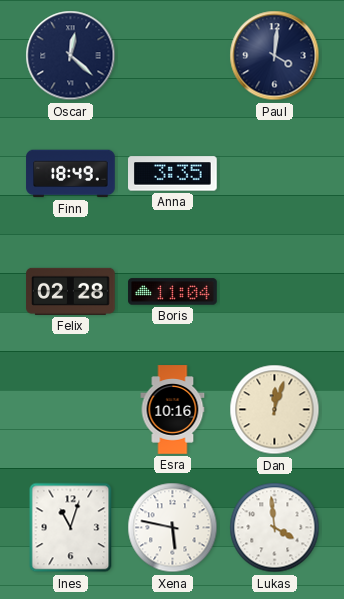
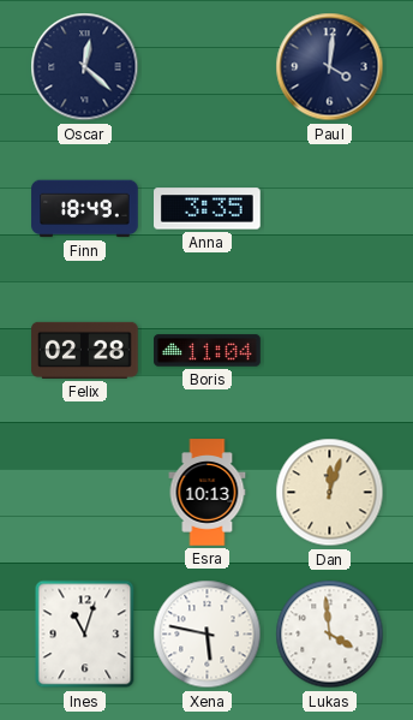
Esra: 10:16 -> 10:13 (208, 493)
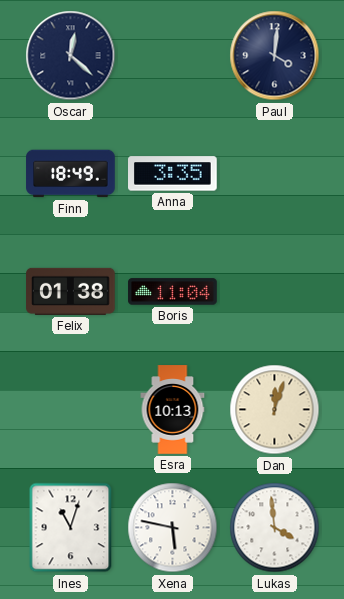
Felix: 02:28 -> 01:38 (71, 291)
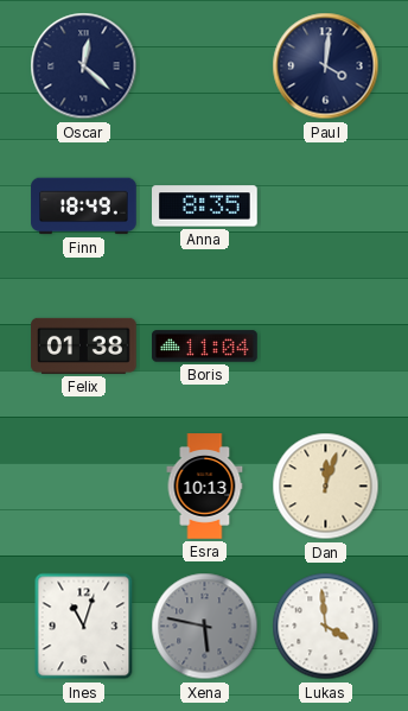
Anna: 3:35 -> 8:35 (205, 207)
Xena dial: white -> grey (205, 627)
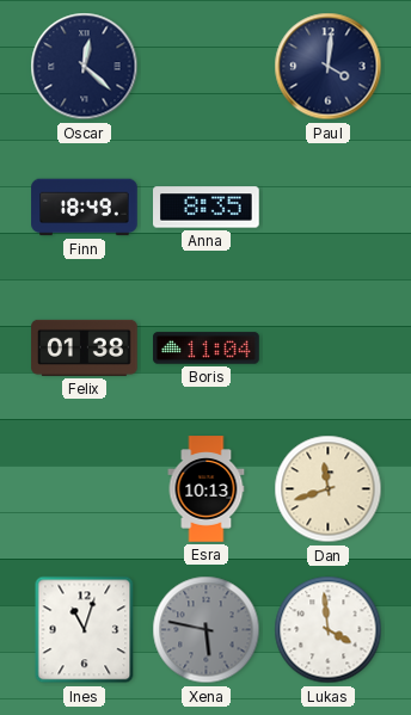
Dan: 12:03 -> 11:42 (329, 489)
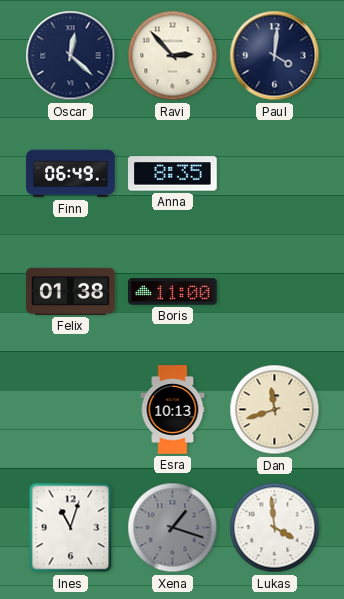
Ravi: none -> 2:53 (173, 56)
Finn: 18:49 -> 06:49 (71, 174)
Boris: 11:04 -> 11:00 (173, 292)
Xena: 5:47 -> 1:18 (173, 528)
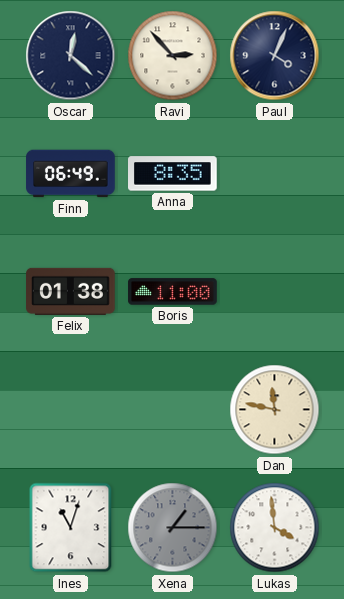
Paul: 4:01 -> 4:04 (275, 56)
Esra: 10:13 -> none (173, 410)
Dan: 11:42 -> 11:47 (275, 410)
Xena: 1:18 -> 1:15 (173, 528)
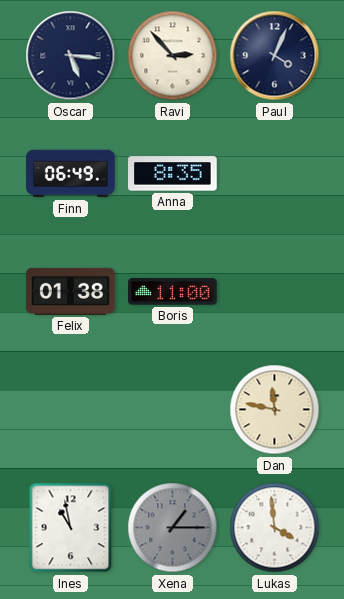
Oscar: 12:22 -> 5:16 (71, 56)
Ines: 11:03 -> 10:58 (71, 528)
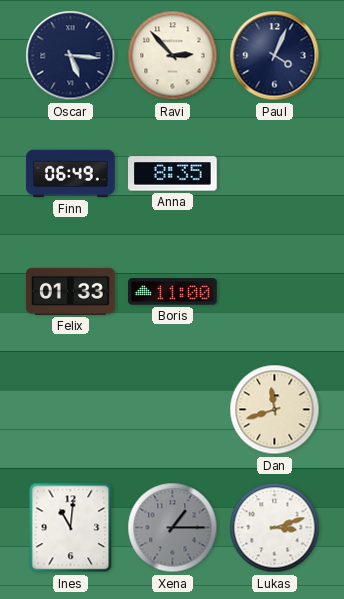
Felix: 01:38 -> 01:33 (71, 291)
Dan: 11:47 -> 11:42 (275, 410)
Ines: 10:58 -> 11:01 (71, 528)
Lukas: 3:59 -> 3:12 (275, 528)
